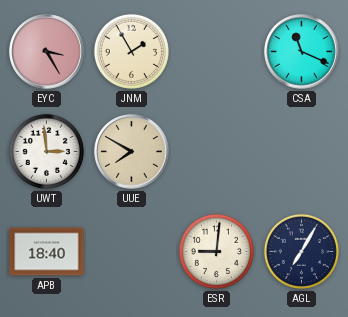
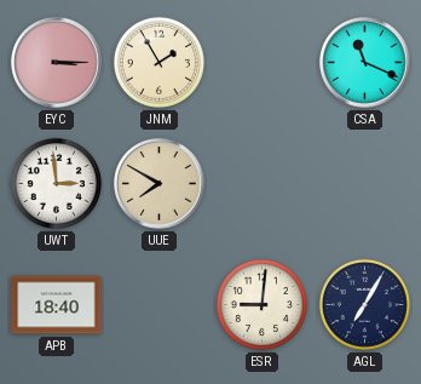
EYC: 3:25 -> 3:15 (57, 63)
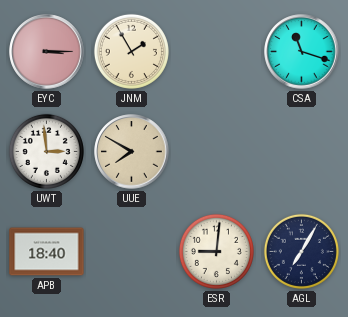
CSA: 11:19 -> 11:18 (302, 52)
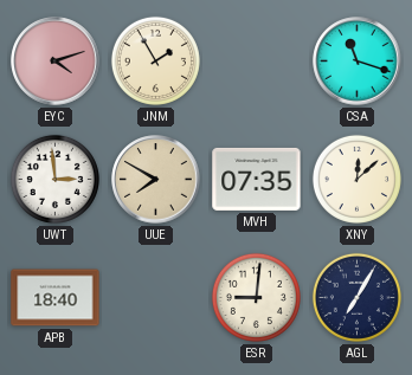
EYC: 3:15 -> 4:12 (56, 62)
MVH: none -> 07:35 (257, 179)
XNY: none -> 12:08 (356, 179)
